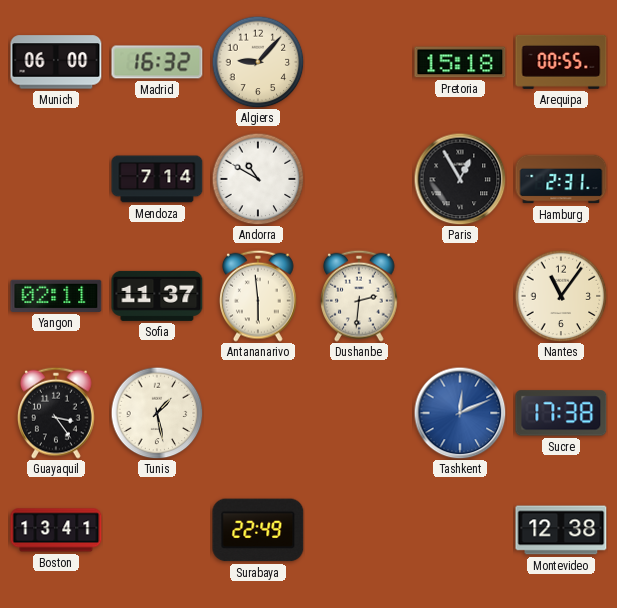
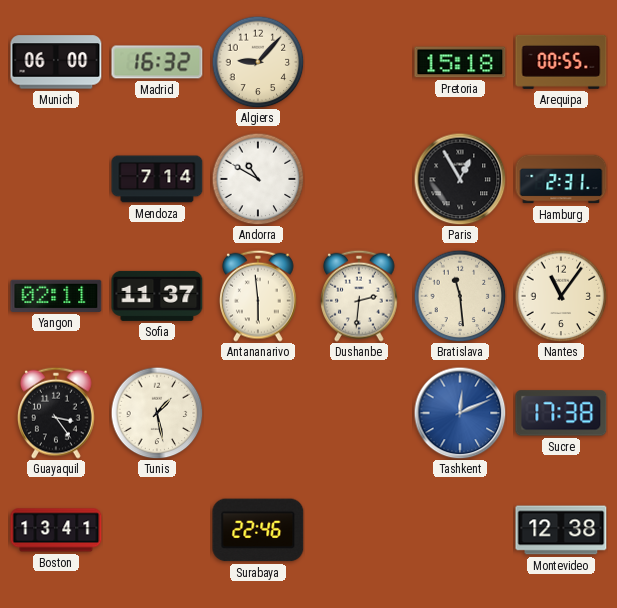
Bratislava: none -> 11:29 (460, 296)
Surabaya: 22:49 -> 22:46 (258, 530)
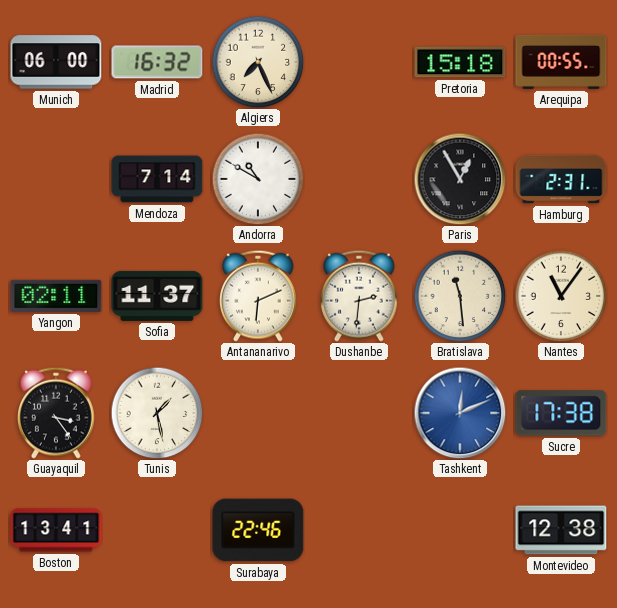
Algiers: 9:07 -> 7:26 (258, 62)
Antananarivo: 5:59 -> 6:11 (259, 296)
